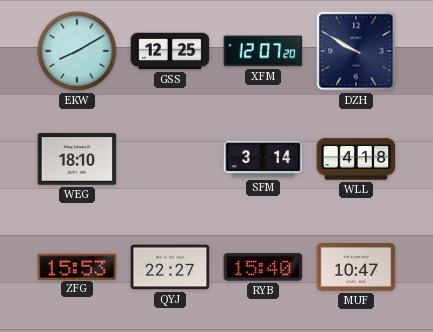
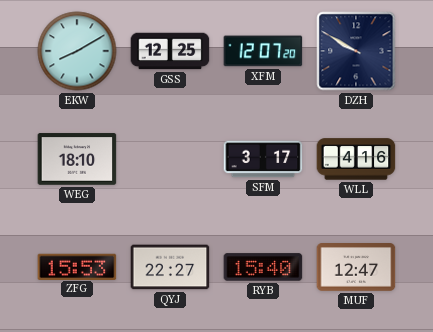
SFM: 3:14 -> 3:17 (263, 159)
WLL: 4:18 -> 4:16 (356, 159)
MUF: 10:47 -> 12:47 (356, 268)
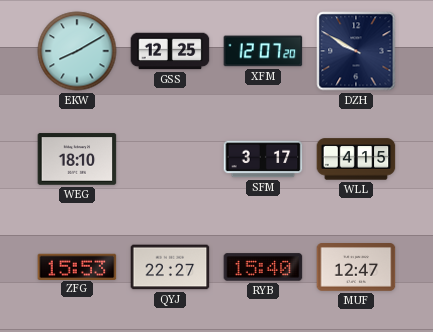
WLL: 4:16 -> 4:15 (356, 159)
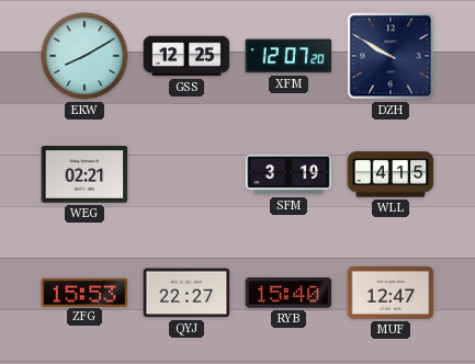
WEG: 18:10 -> 02:21 (84, 174)
SFM: 3:17 -> 3:19 (289, 174)
